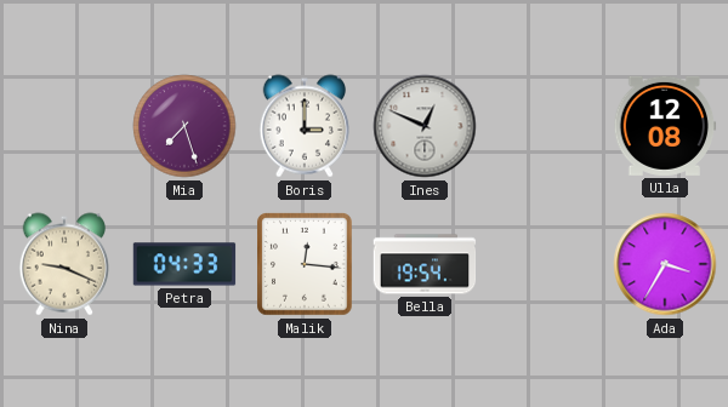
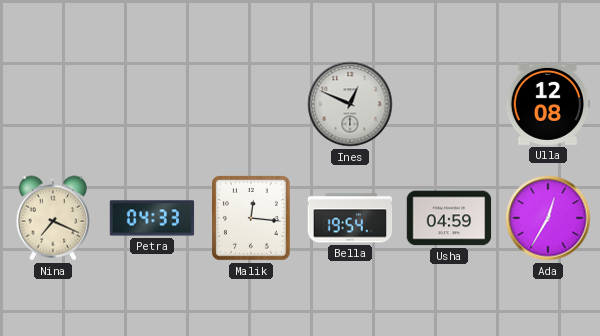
Mia: 7:27 -> none (184, 126)
Boris: 3:00 -> none (305, 126)
Nina: 9:19 -> 7:19 (53, 218)
Usha: none -> 04:59 (449, 218)
Ada: 3:35 -> 12:35 (548, 218)
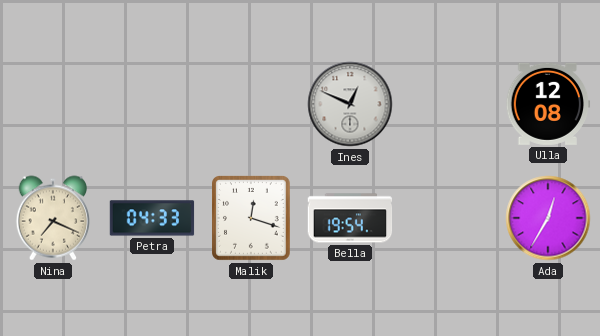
Malik: 12:16 -> 12:18 (252, 219)
Usha: 04:59 -> none (449, 218)
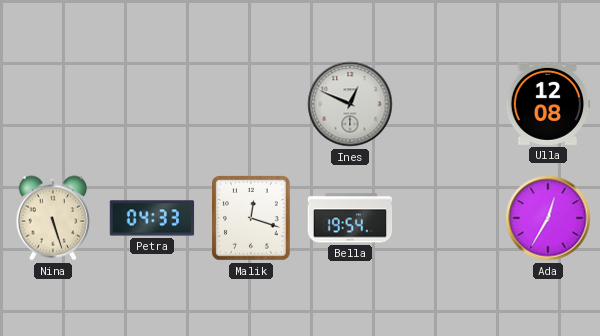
Nina: 7:19 -> 5:27 (53, 218)
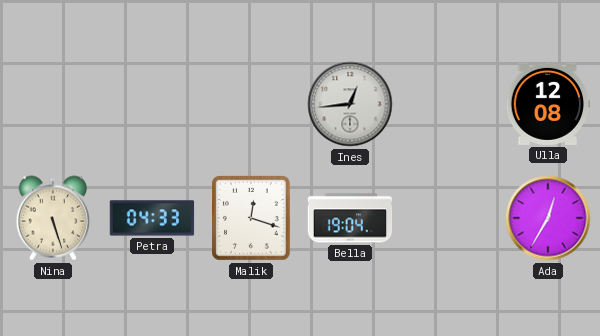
Ines: 12:49 -> 12:44 (350, 104)
Bella: 19:54 -> 19:04 (350, 218)
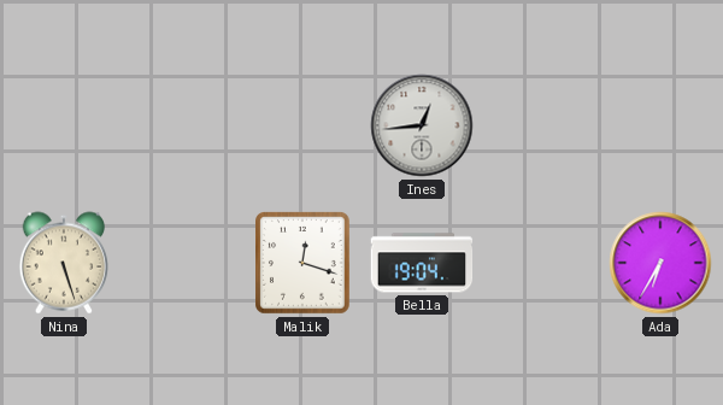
Ulla: 12:08 -> none (548, 104)
Petra: 04:33 -> none (152, 218)
Ada: 12:35 -> 6:35 (660, 263)
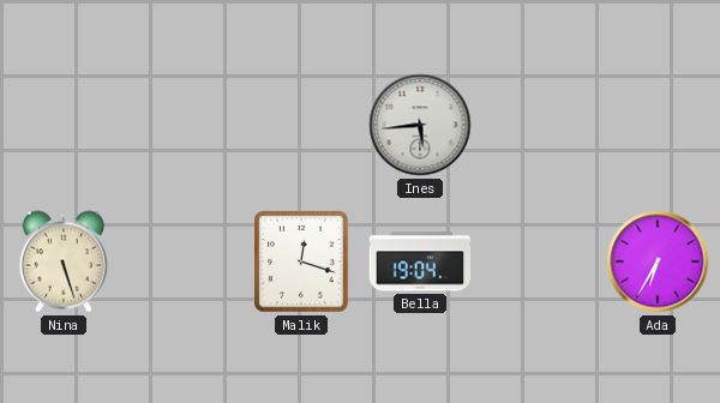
Ines: 12:44 -> 5:44 (420, 125)
